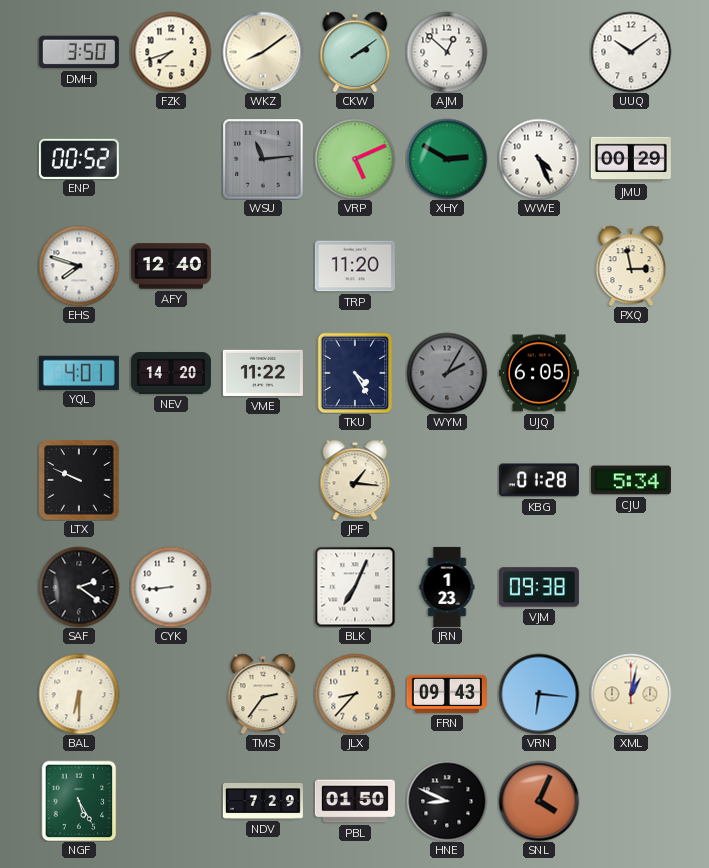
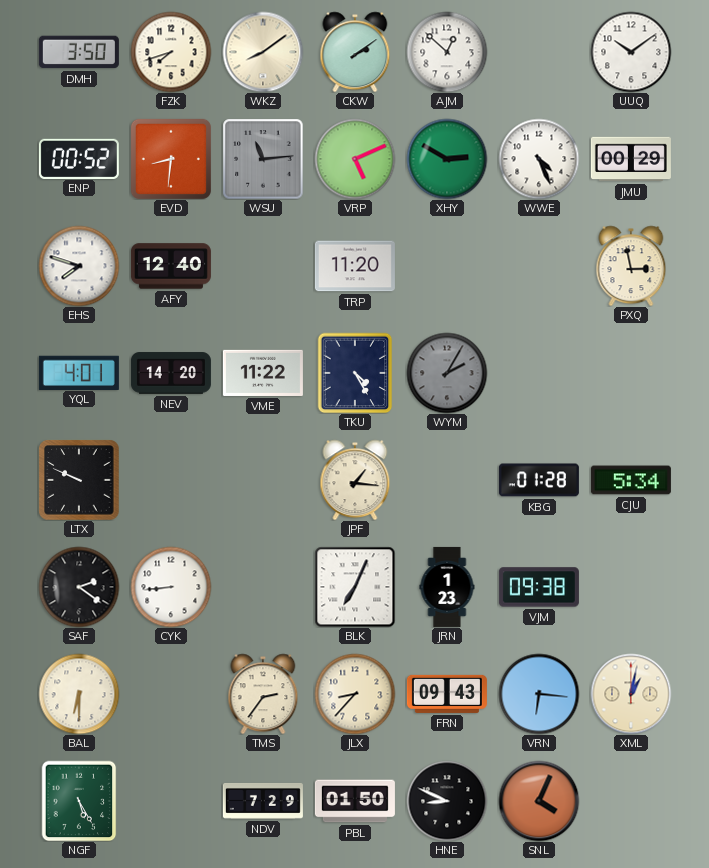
EVD: none -> 8:31 (171, 159)
UJQ: 6:05 -> none (539, 373)
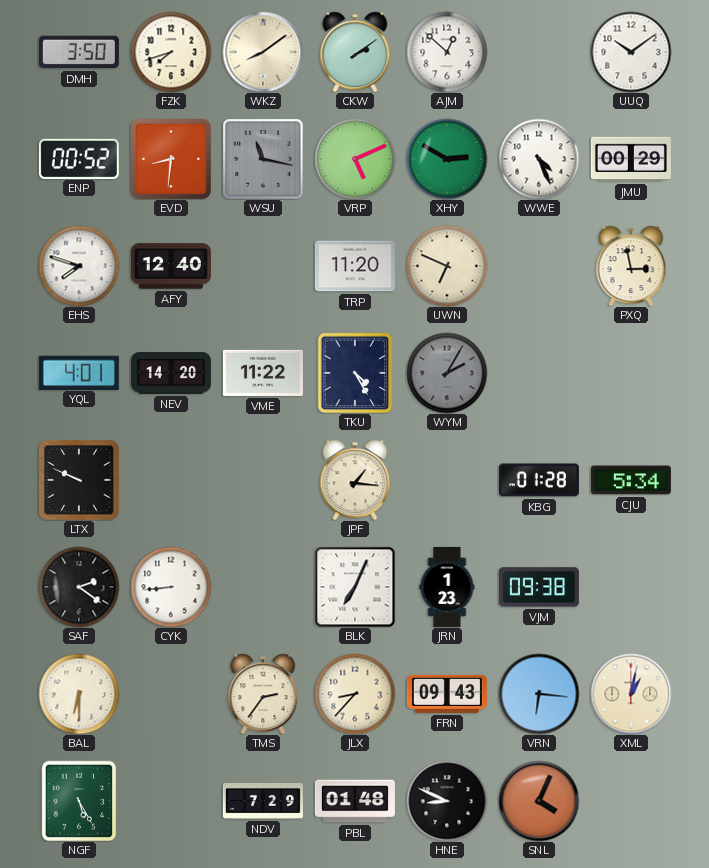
WSU: 11:14 -> 11:17 (263, 159)
UWN: none -> 6:49 (447, 266)
PBL: 01:50 -> 01:48 (355, 801)
